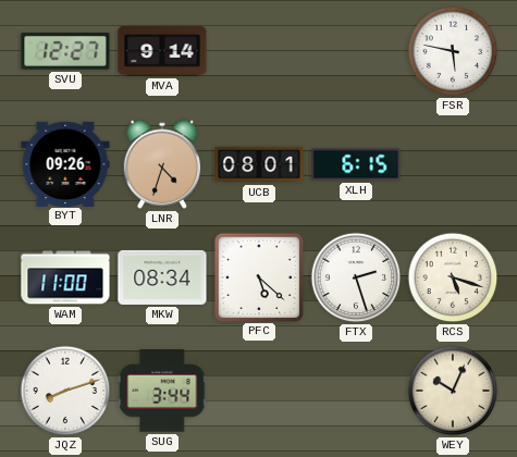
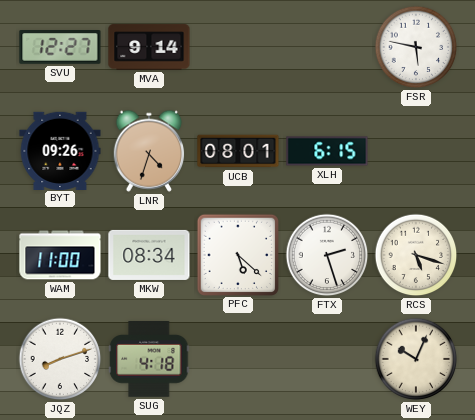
SUG: 3:44 -> 4:18 (149, 360)
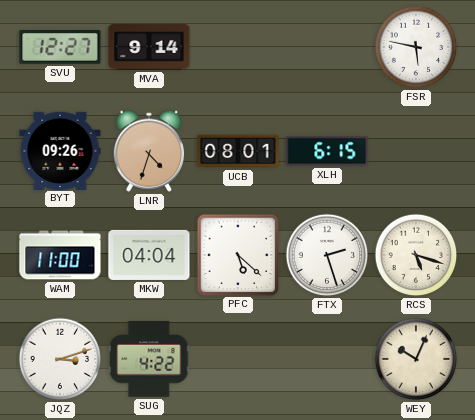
MKW: 08:34 -> 04:04 (149, 255)
JQZ: 8:12 -> 3:12 (60, 359)
SUG: 4:18 -> 4:22 (149, 360)
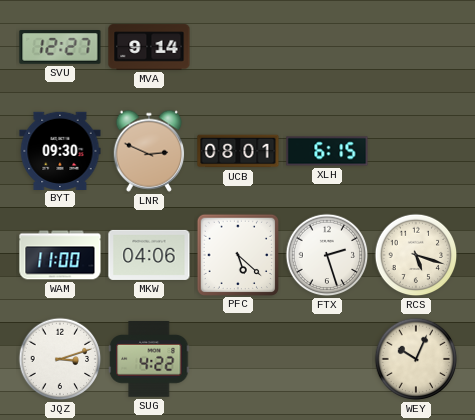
FSR: 5:47 -> none (416, 47)
BYT: 09:26 -> 09:30 (60, 150)
LNR: 4:33 -> 2:49 (149, 151)
MKW: 04:04 -> 04:06 (149, 255)
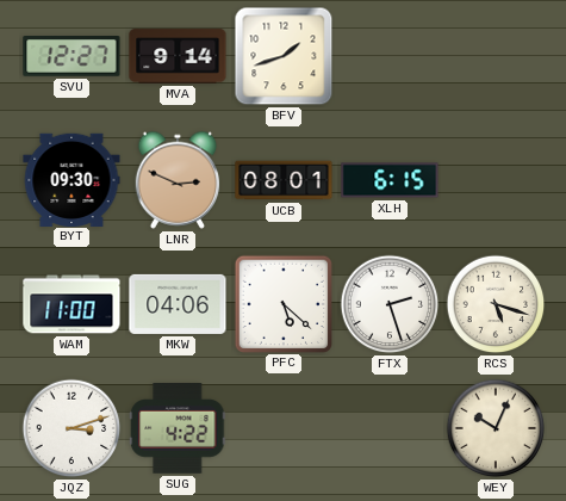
BFV: none -> 1:42 (284, 56)
